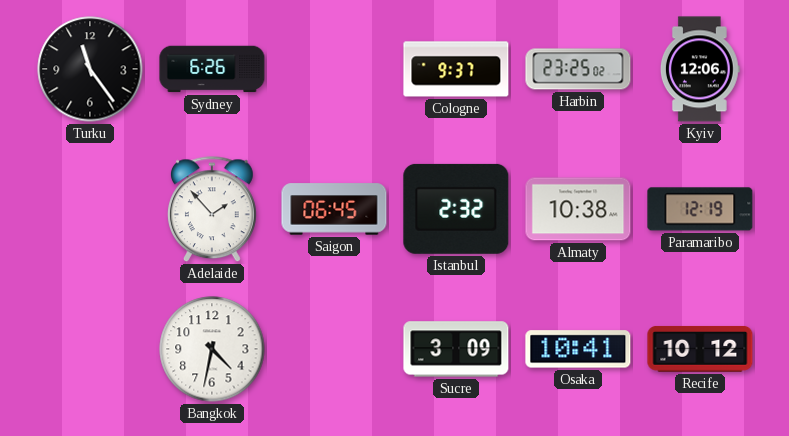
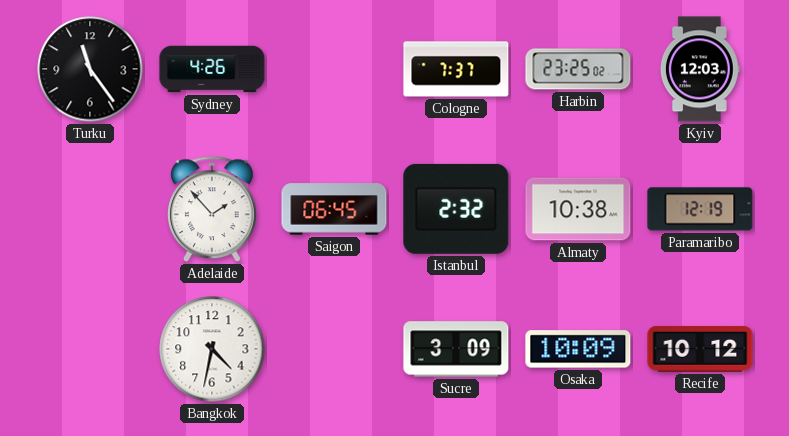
Sydney: 6:26 -> 4:26 (212, 69)
Cologne: 9:37 -> 7:37 (456, 69)
Kyiv: 12:06 -> 12:03 (700, 69)
Osaka: 10:41 -> 10:09 (578, 349)
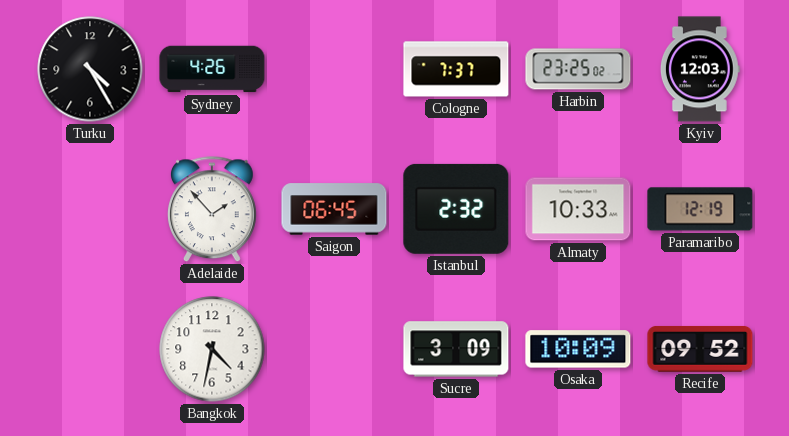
Turku: 11:24 -> 4:25 (90, 69)
Almaty: 10:38 -> 10:33 (578, 209)
Recife: 10:12 -> 09:52 (700, 349)
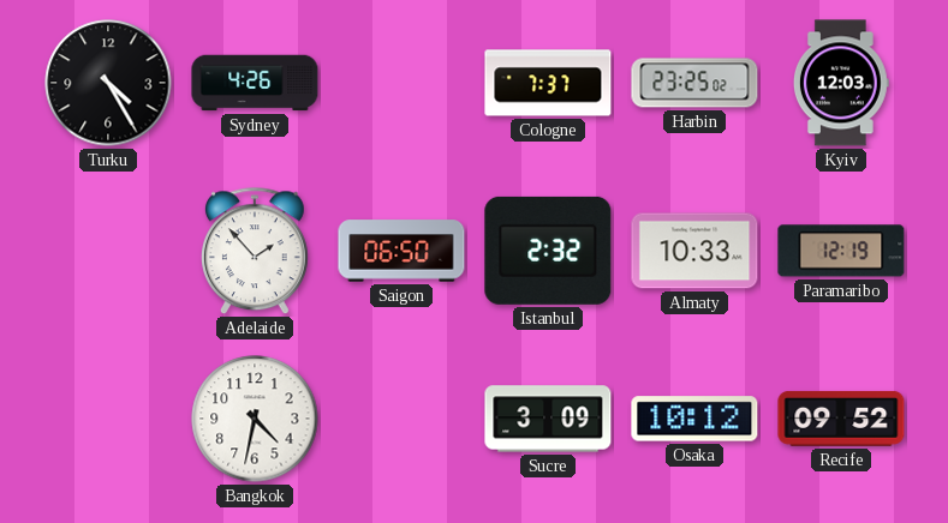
Saigon: 06:45 -> 06:50 (401, 251)
Osaka: 10:09 -> 10:12 (694, 419)
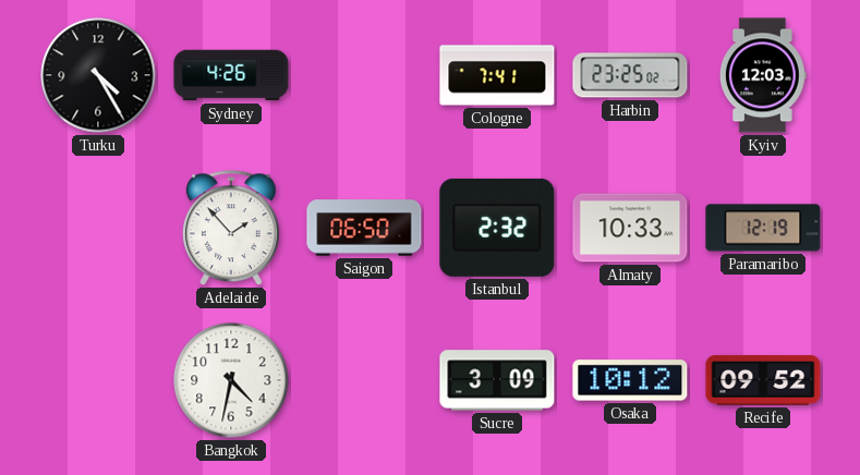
Cologne: 7:37 -> 7:41 (497, 75)
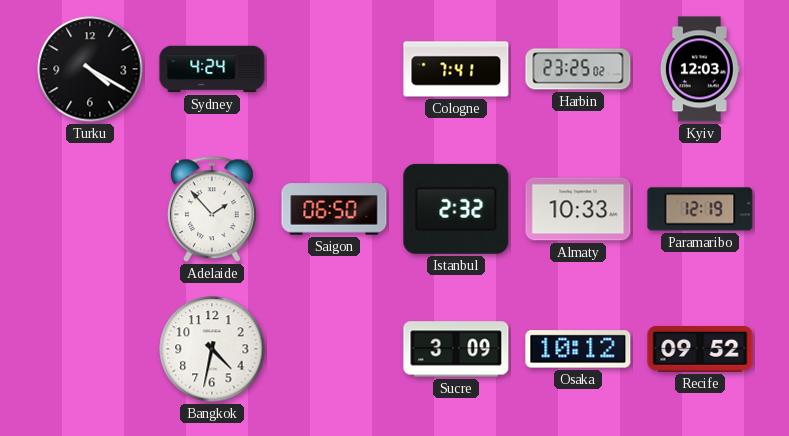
Turku: 4:25 -> 4:20 (90, 69)
Sydney: 4:26 -> 4:24 (212, 69)
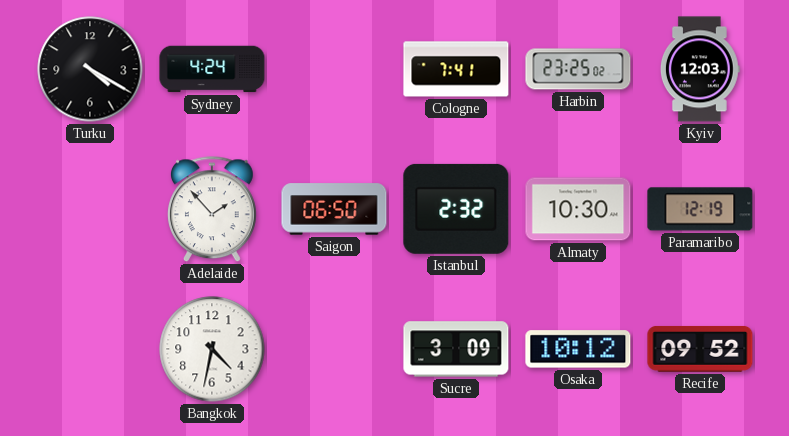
Almaty: 10:33 -> 10:30 (578, 209)
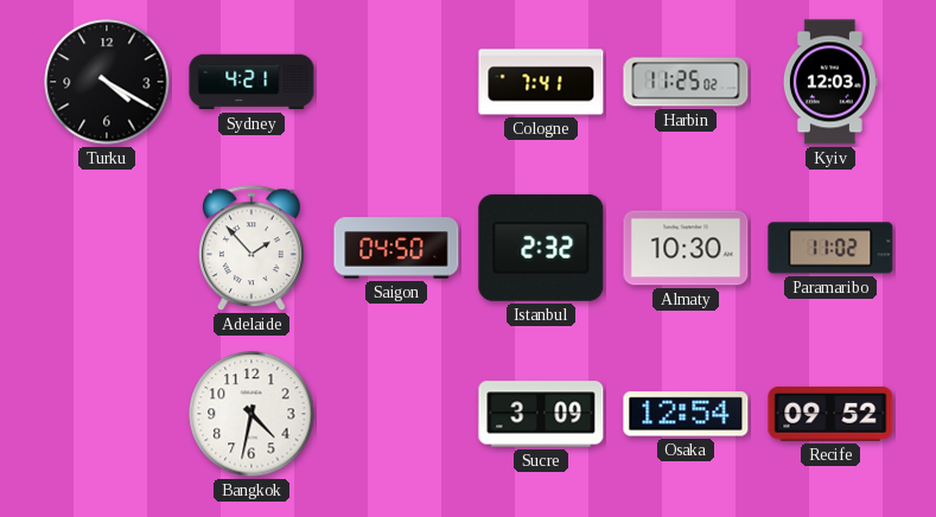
Sydney: 4:24 -> 4:21 (251, 82)
Harbin: 23:25 -> 11:25 (686, 82)
Saigon: 06:50 -> 04:50 (396, 248)
Paramaribo: 12:19 -> 11:02 (830, 248)
Osaka: 10:12 -> 12:54 (686, 414)
